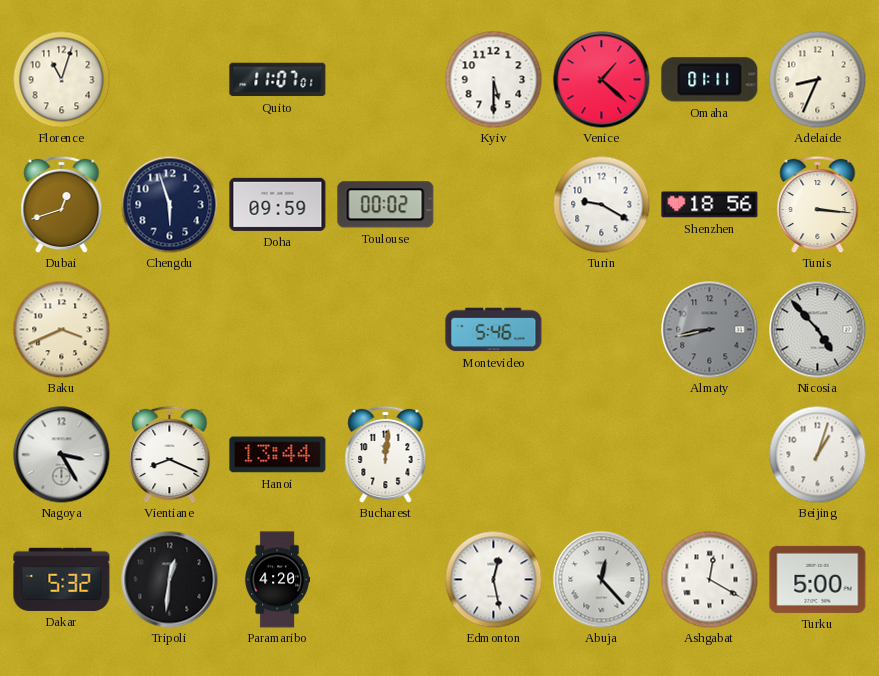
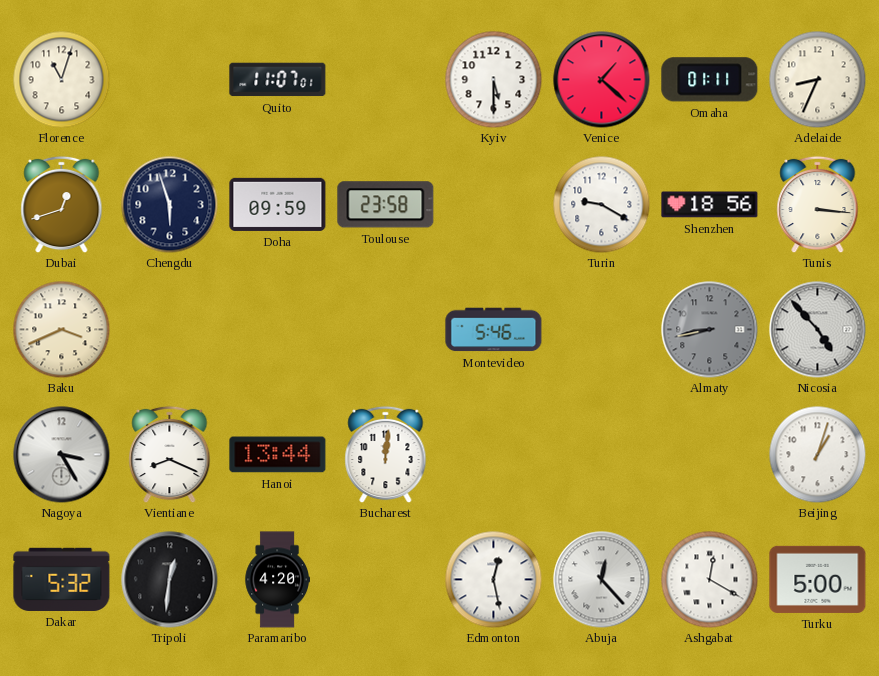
Toulouse: 00:02 -> 23:58 (386, 205)
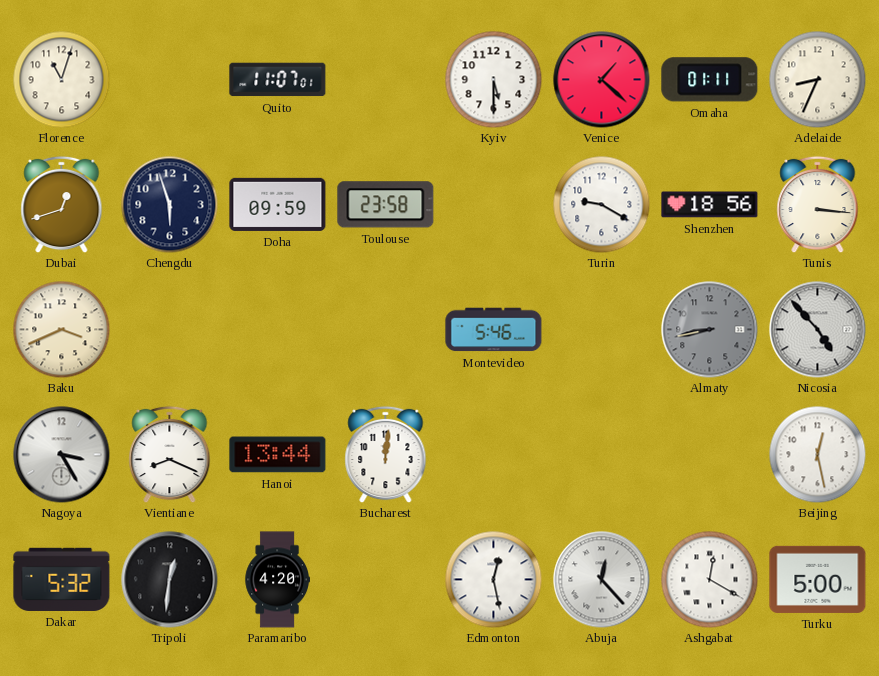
Beijing: 1:03 -> 12:28 (817, 454)
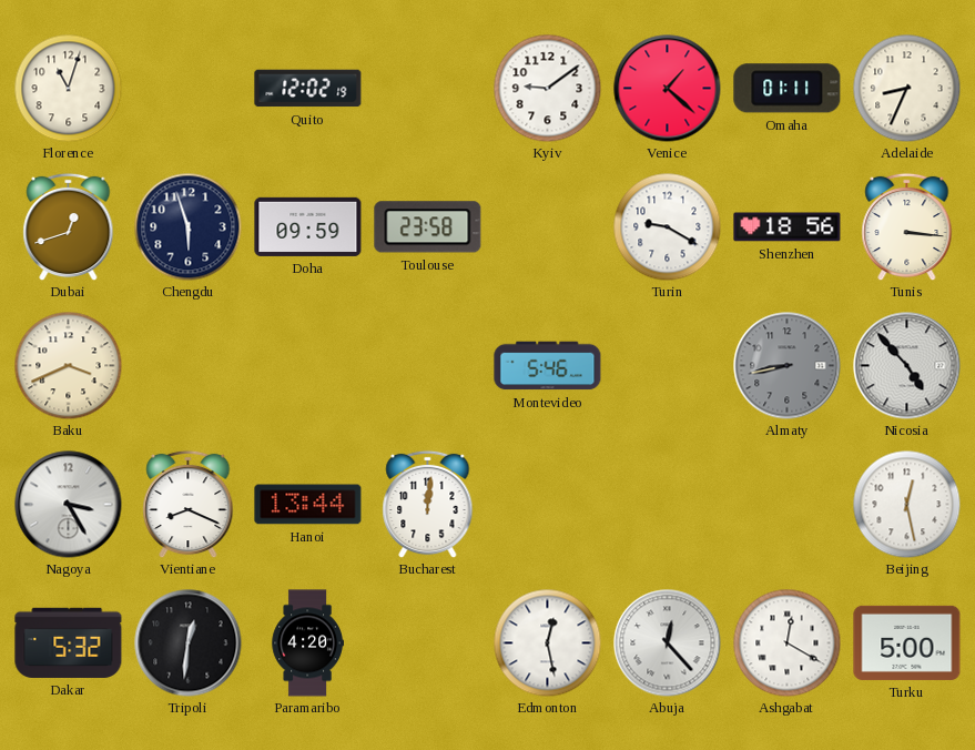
Quito: 11:07 -> 12:02 (308, 89)
Kyiv: 5:30 -> 9:09 (547, 88)
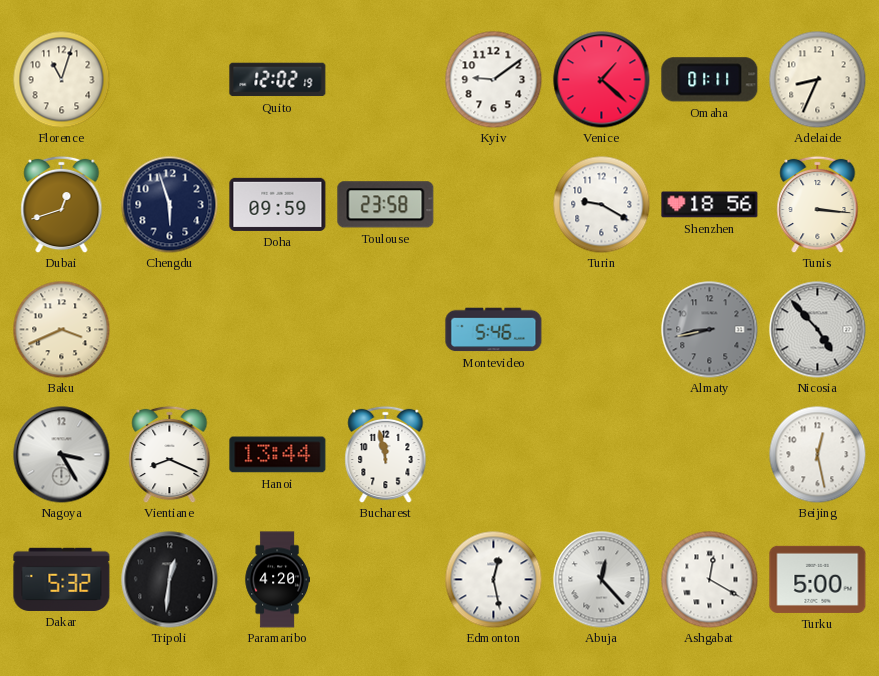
Bucharest: 12:01 -> 11:58 (386, 454)
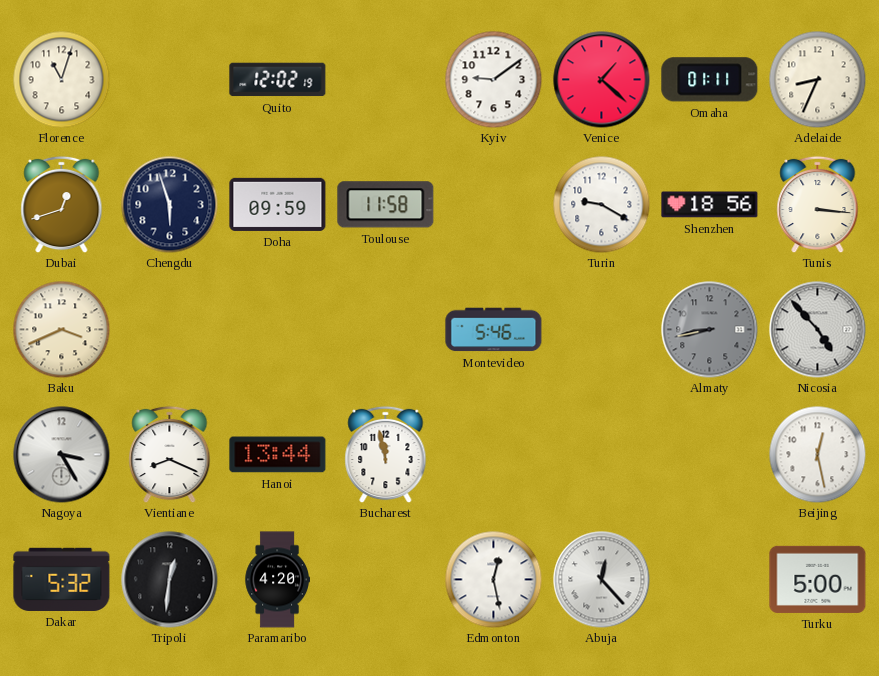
Toulouse: 23:58 -> 11:58 (386, 205)
Ashgabat: 12:20 -> none (709, 579)
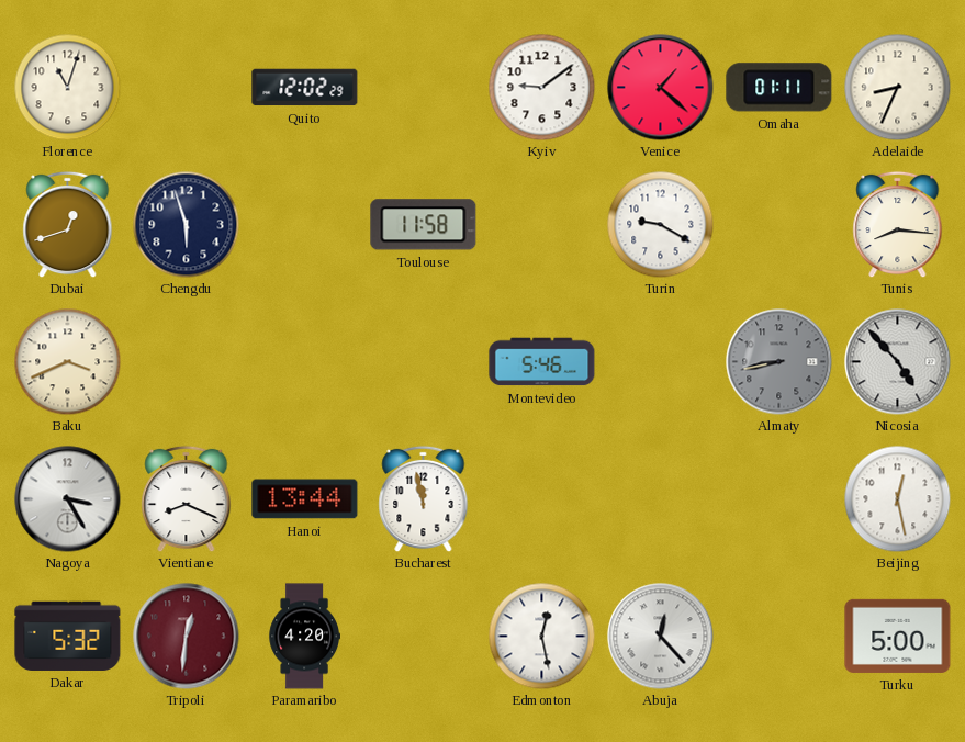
Quito: 12:02:19 -> 12:02:29 (305, 88)
Doha: 09:59 -> none (278, 204)
Shenzhen: 18:56 -> none (710, 205)
Tunis: 3:16 -> 8:16 (898, 224)
Tripoli dial: black -> burgundy (187, 637)
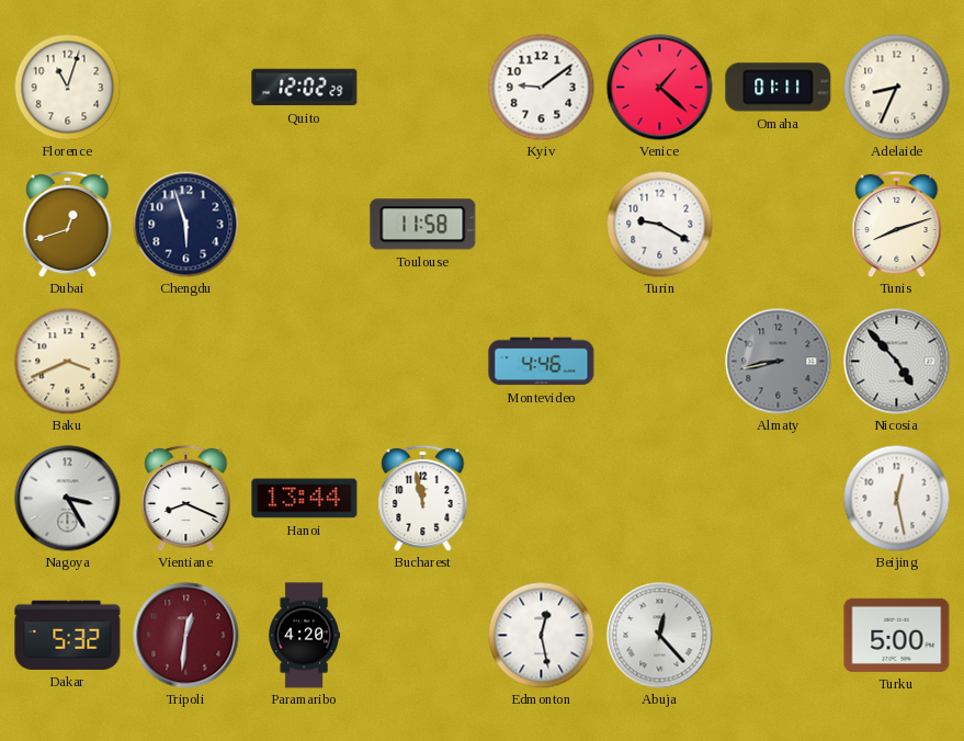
Tunis: 8:16 -> 8:12 (897, 224)
Montevideo: 5:46 -> 4:46 (542, 362)
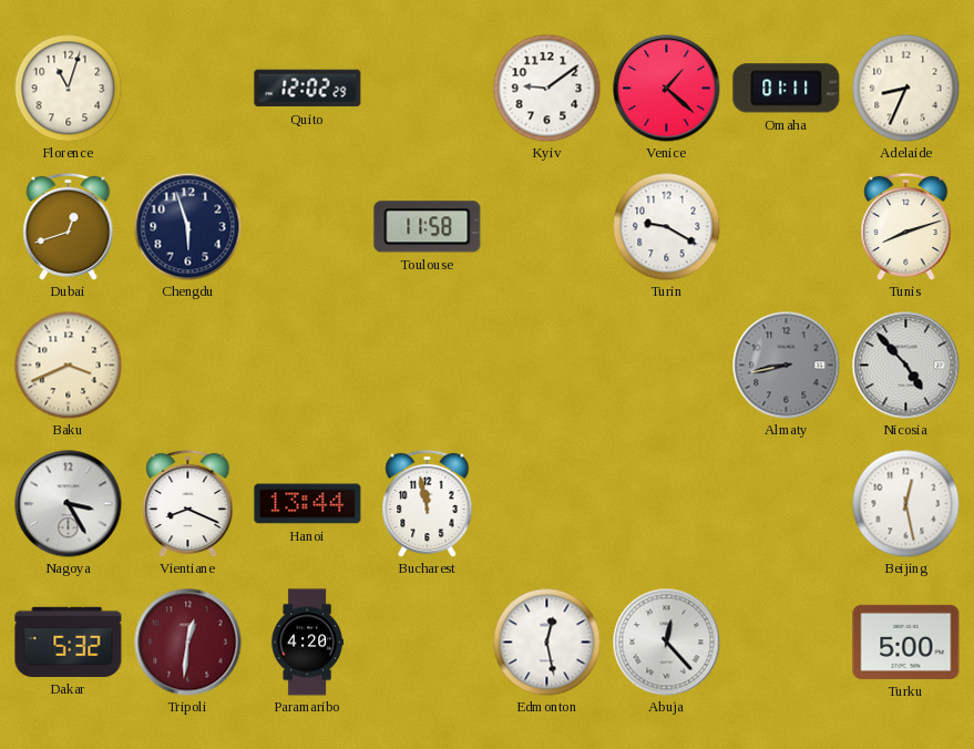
Montevideo: 4:46 -> none (542, 362)
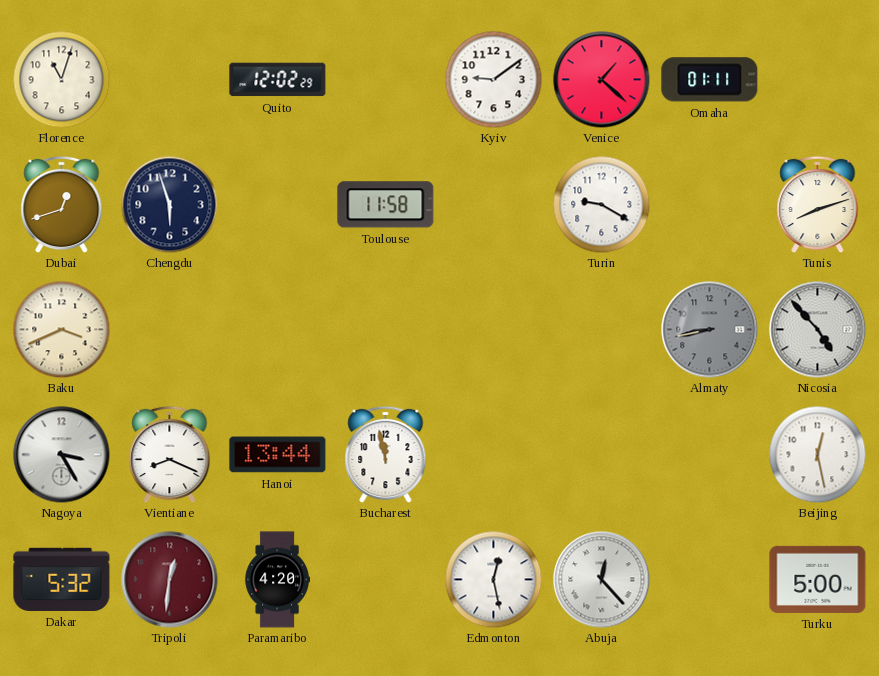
Adelaide: 8:34 -> none (905, 88)
